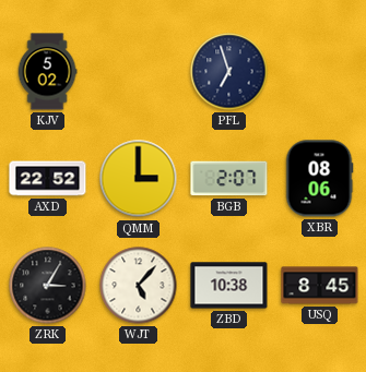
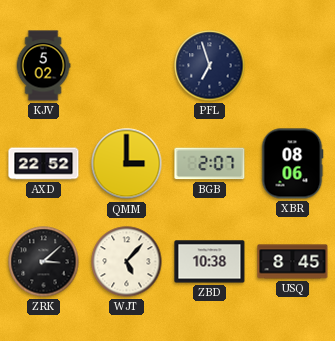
ZRK: 3:05 -> 3:08 (44, 262)
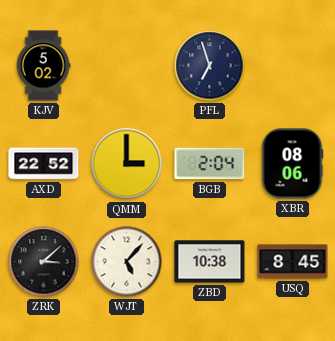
BGB: 2:07 -> 2:04 (210, 164)
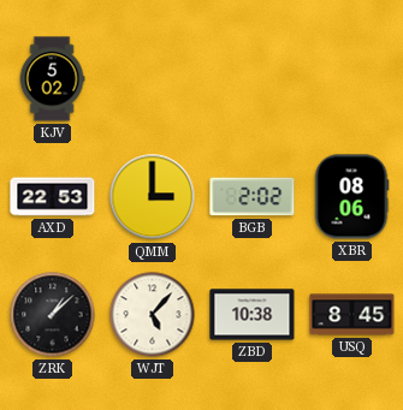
PFL: 6:57 -> none (210, 66)
AXD: 22:52 -> 22:53 (53, 197)
BGB: 2:04 -> 2:02 (253, 197)
ZRK: 3:08 -> 1:08 (53, 315)
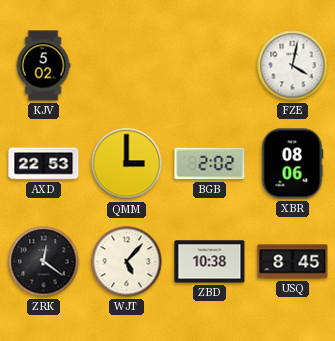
FZE: none -> 4:02 (293, 66)
ZRK: 1:08 -> 12:21 (44, 262)
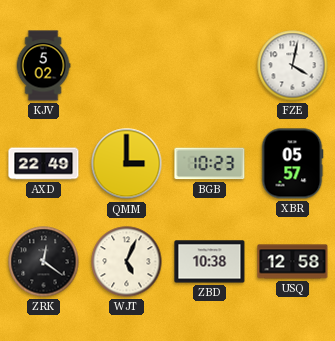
AXD: 22:53 -> 22:49 (44, 164)
BGB: 2:02 -> 10:23 (210, 164)
XBR: 08:06 -> 05:57 (292, 164)
WJT: 5:07 -> 5:04 (127, 262)
USQ: 8:45 -> 12:58 (293, 262)
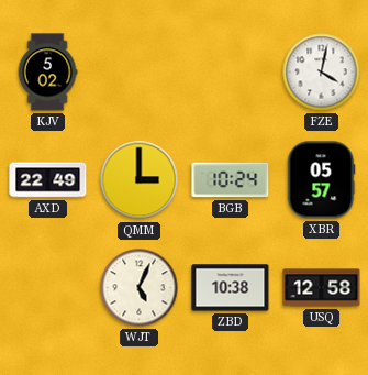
BGB: 10:23 -> 10:24 (231, 180)
ZRK: 12:21 -> none (44, 262)
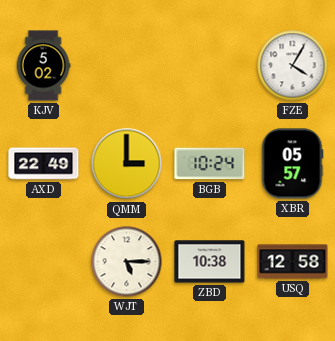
FZE: 4:02 -> 4:05 (293, 66)
WJT: 5:04 -> 5:15 (127, 262)
